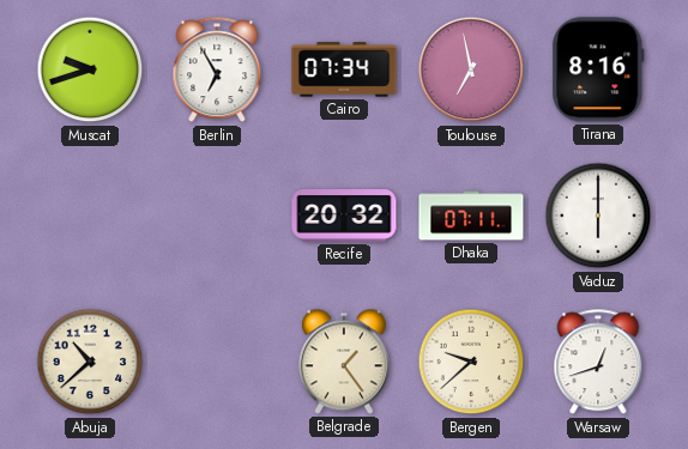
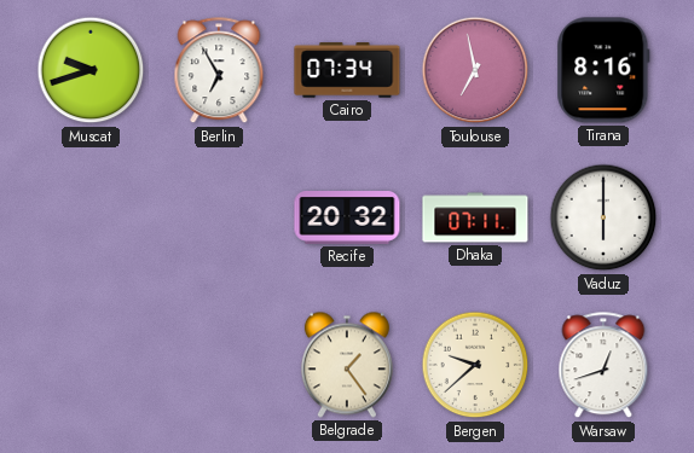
Abuja: 10:38 -> none (90, 362)
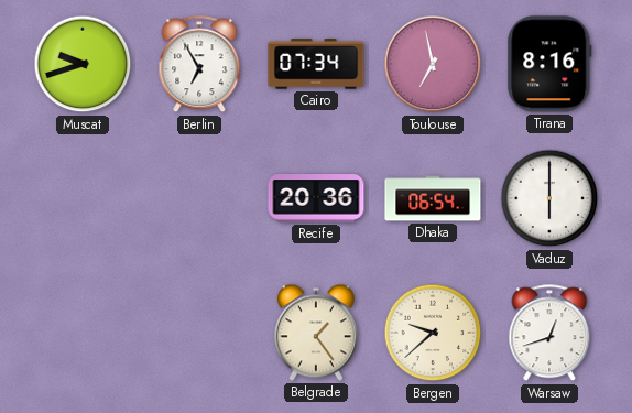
Recife: 20:32 -> 20:36 (316, 199)
Dhaka: 07:11 -> 06:54 (433, 198)
